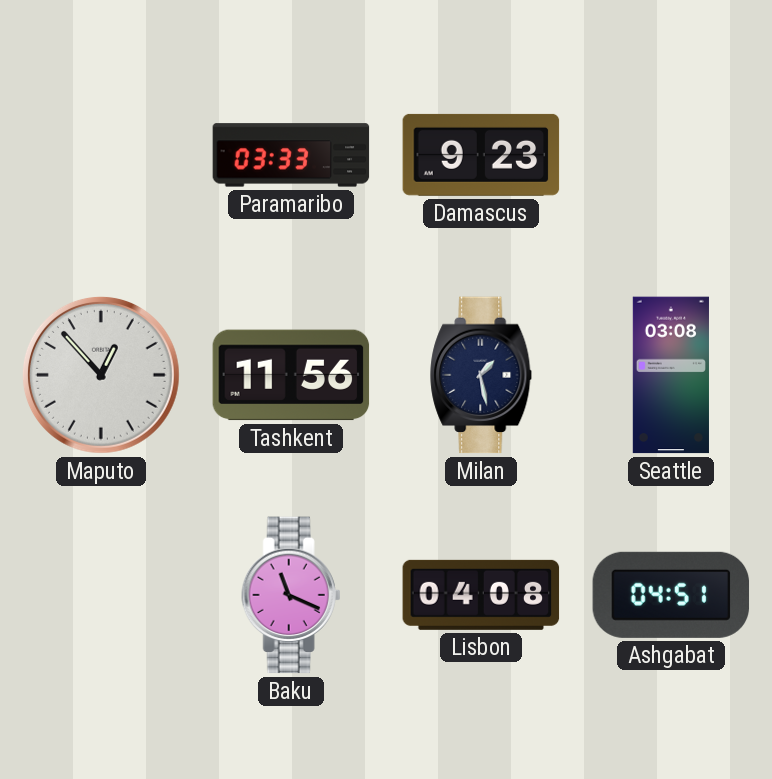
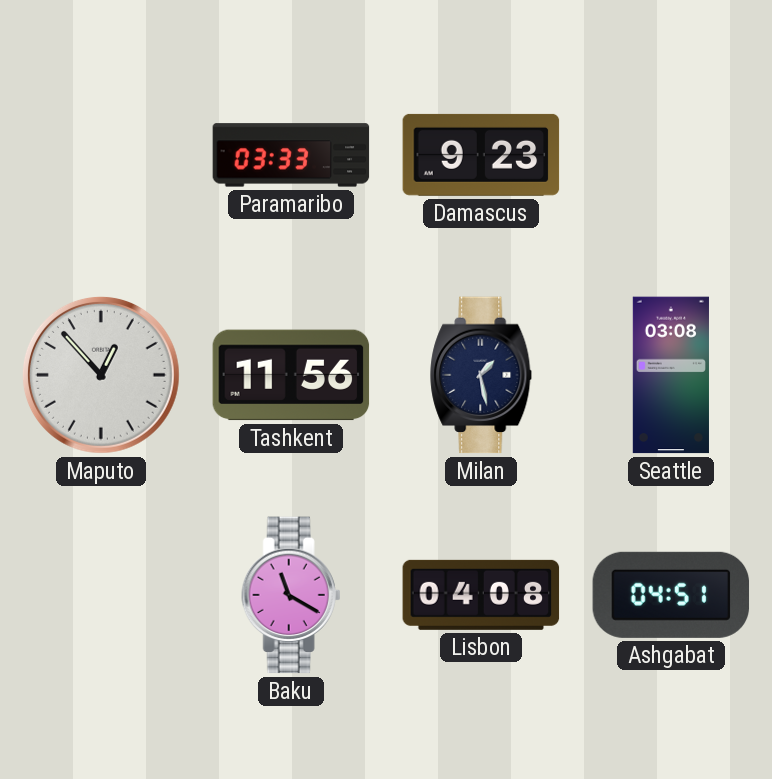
Baku: 11:19 -> 11:20 (291, 595)
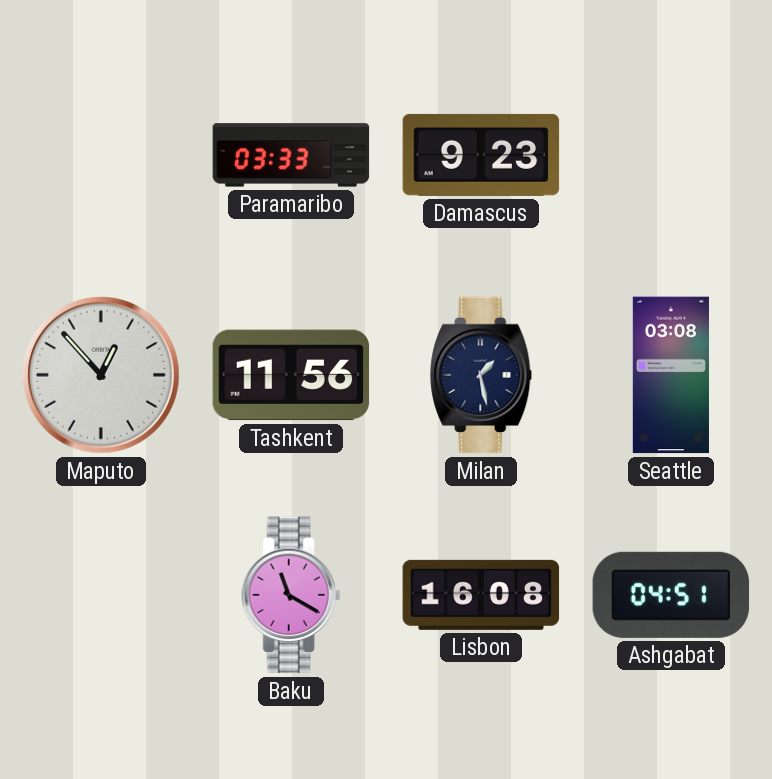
Lisbon: 04:08 -> 16:08 (481, 595)
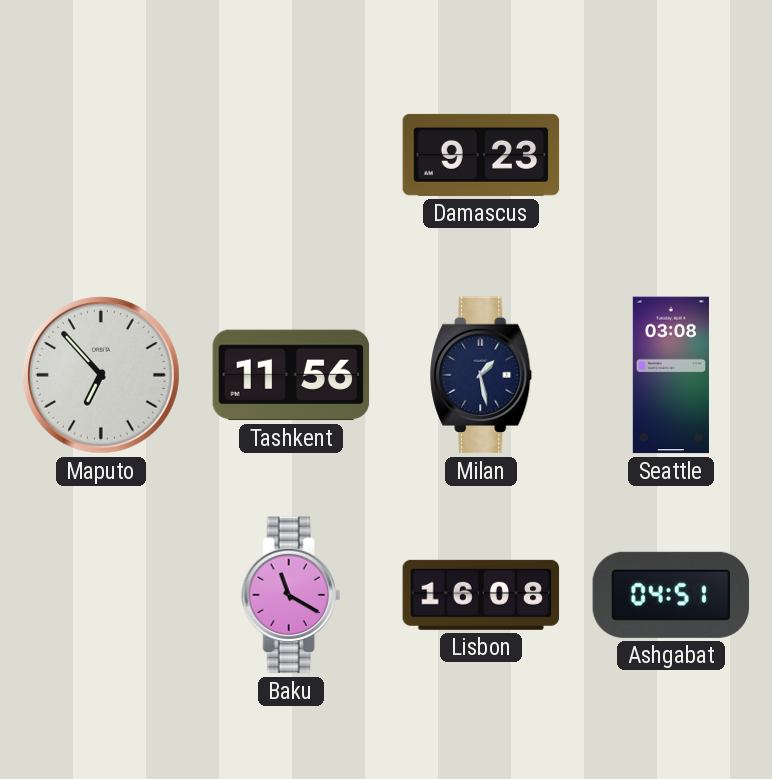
Paramaribo: 03:33 -> none (291, 155)
Maputo: 12:53 -> 6:53 (101, 375)
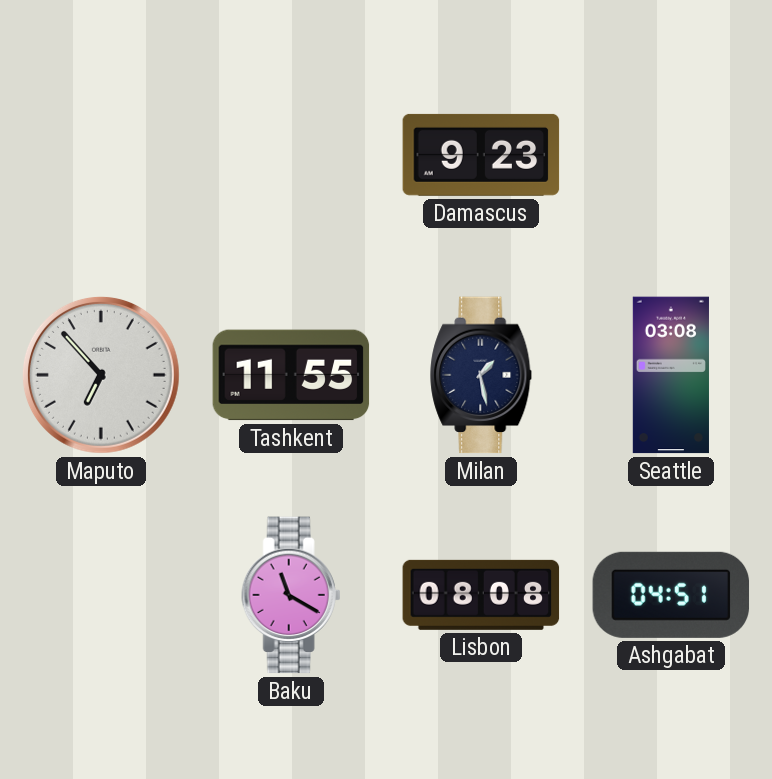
Tashkent: 11:56 -> 11:55 (291, 375)
Lisbon: 16:08 -> 08:08 (481, 595)
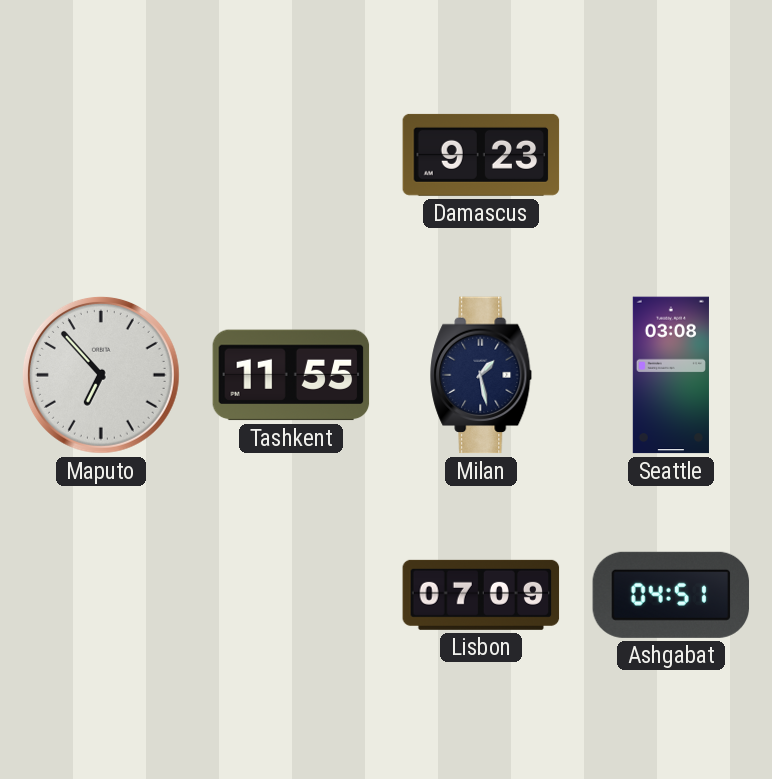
Baku: 11:20 -> none (291, 595)
Lisbon: 08:08 -> 07:09 (481, 595)
